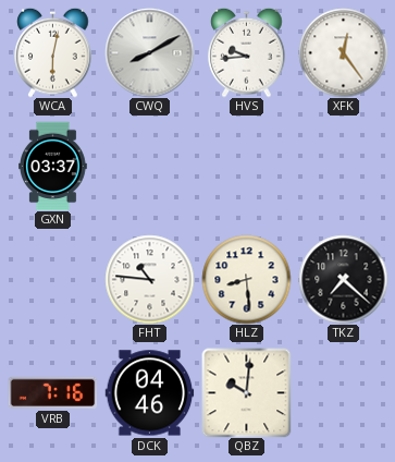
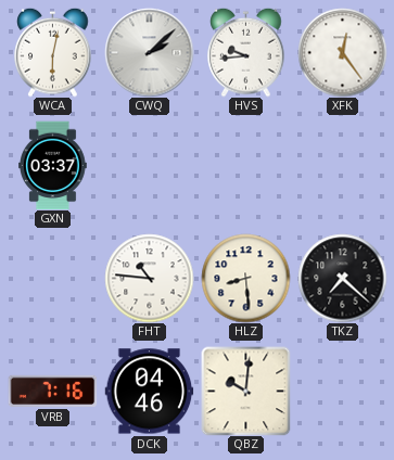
CWQ: 8:10 -> 2:08 (149, 52)
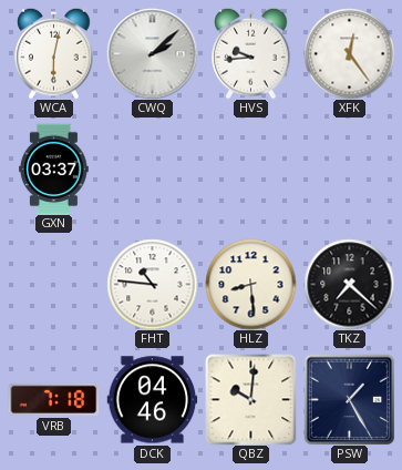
VRB: 7:16 -> 7:18 (53, 399)
PSW: none -> 1:25 (349, 399)
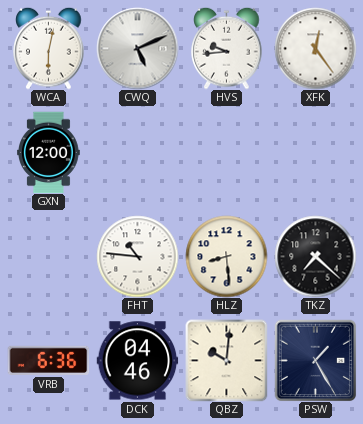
CWQ: 2:08 -> 5:11 (137, 48)
GXN: 03:37 -> 12:00 (49, 152)
VRB: 7:18 -> 6:36 (48, 360)
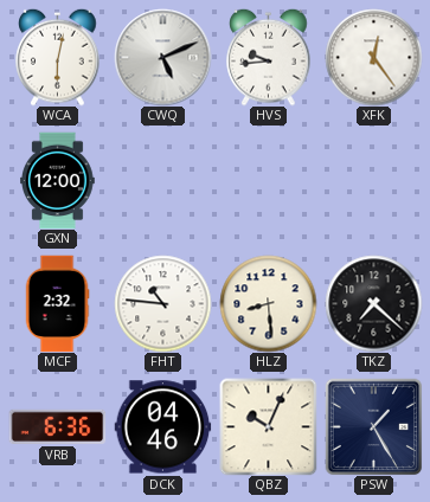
MCF: none -> 2:32 (57, 303)
QBZ: 10:01 -> 10:04 (268, 426)
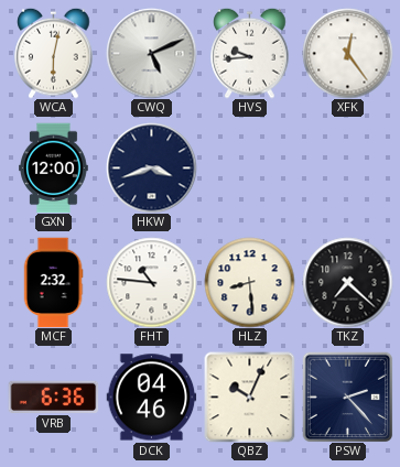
HKW: none -> 3:42 (151, 167)
PSW: 1:25 -> 2:23 (347, 397)
